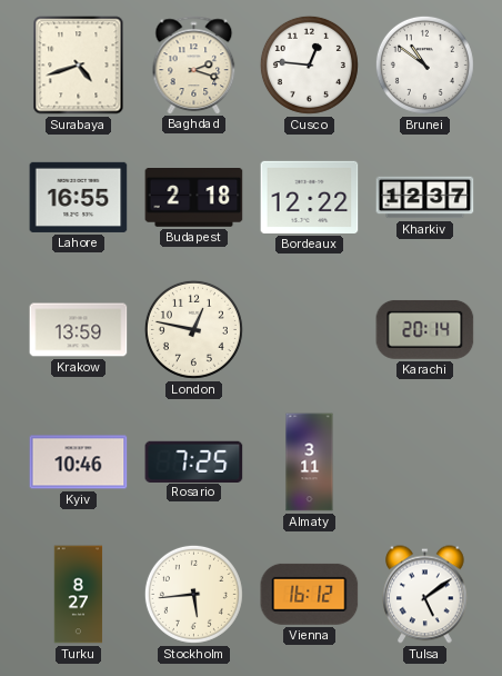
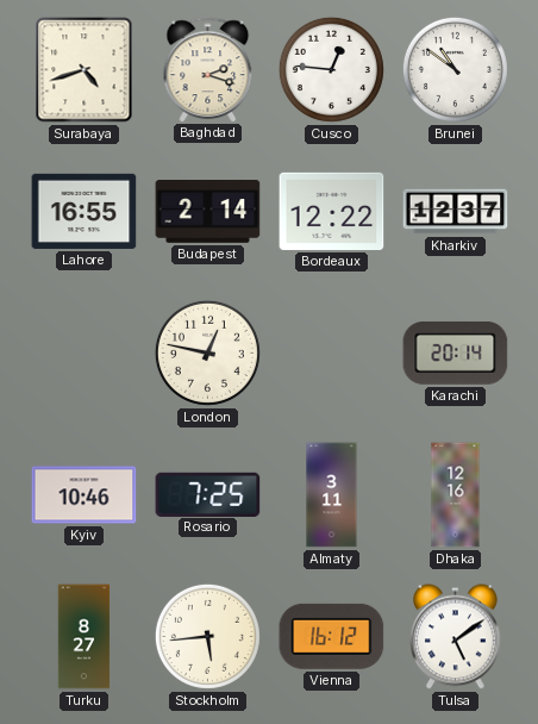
Budapest: 2:18 -> 2:14 (208, 212)
Krakow: 13:59 -> none (79, 330)
Dhaka: none -> 12:16 (456, 495)
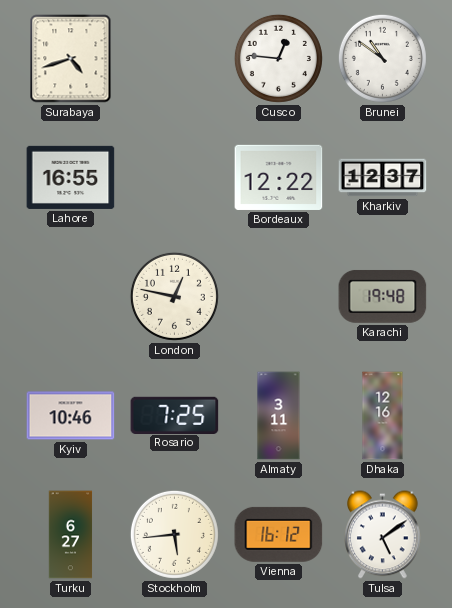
Baghdad: 2:18 -> none (208, 69)
Budapest: 2:14 -> none (208, 212)
Karachi: 20:14 -> 19:48 (383, 296)
Turku: 8:27 -> 6:27 (71, 535)
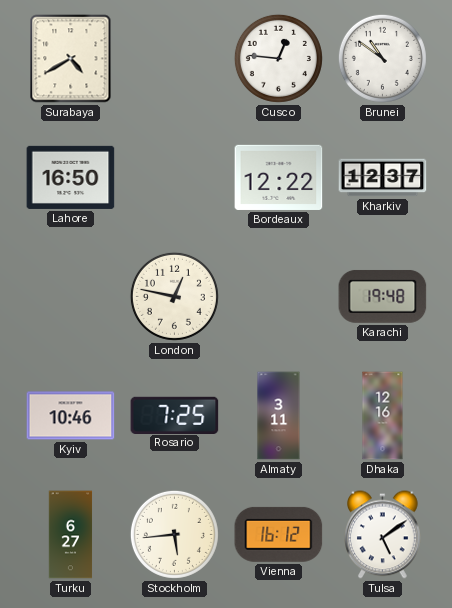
Surabaya: 4:42 -> 4:40 (71, 59)
Lahore: 16:55 -> 16:50 (71, 177)
